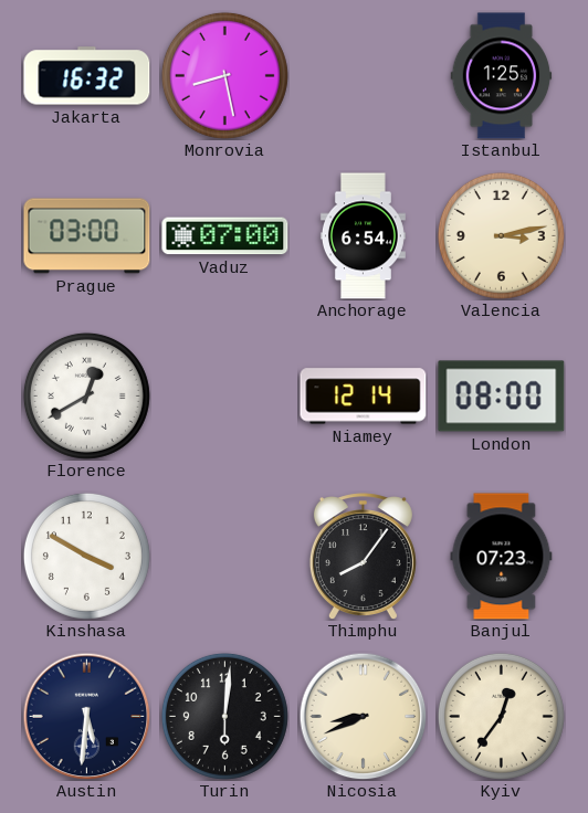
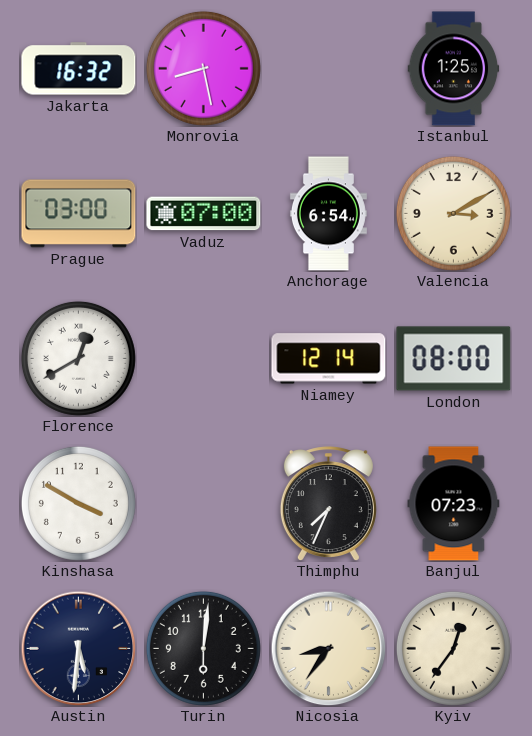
Valencia: 3:13 -> 3:10 (453, 213)
Thimphu: 8:06 -> 7:34 (328, 504)
Nicosia: 8:41 -> 8:36 (328, 648)
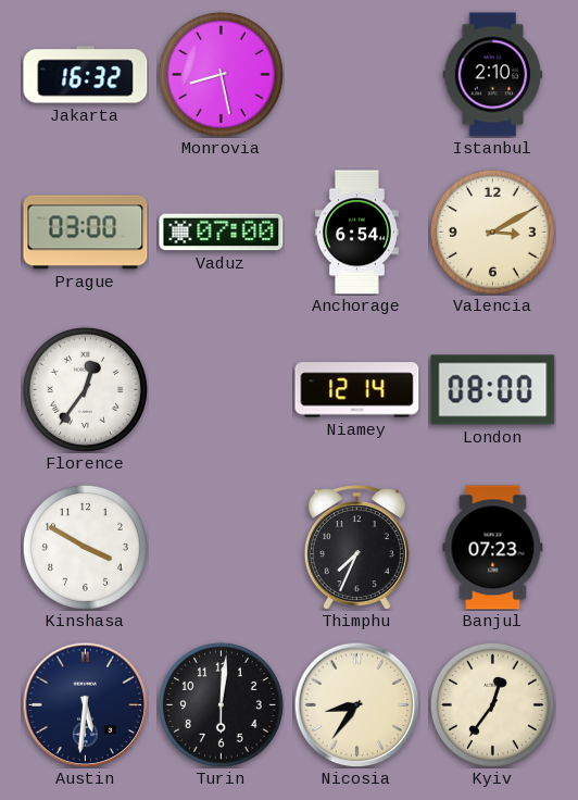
Istanbul: 1:25 -> 2:10 (493, 75)
Florence: 12:40 -> 12:36 (85, 389)
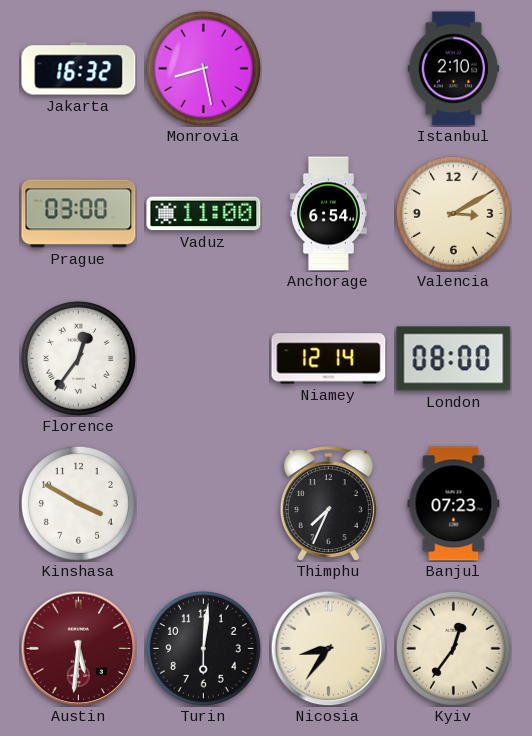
Vaduz: 07:00 -> 11:00 (204, 214)
Austin dial: navy -> burgundy (78, 648)
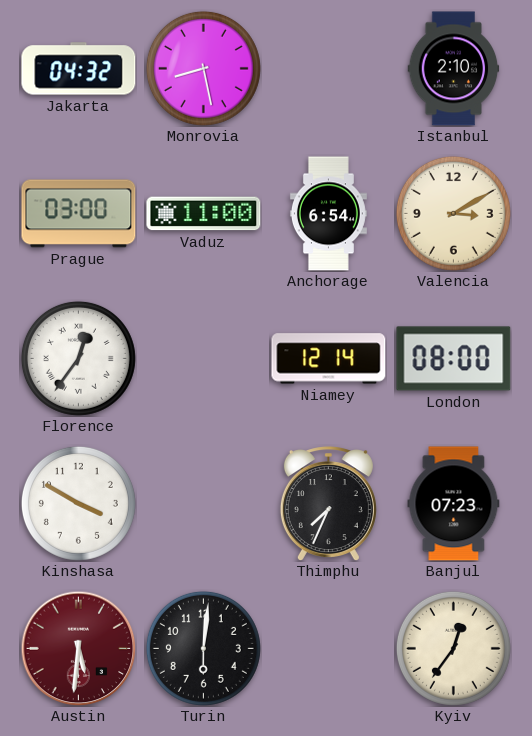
Jakarta: 16:32 -> 04:32 (79, 69)
Nicosia: 8:36 -> none (328, 648)
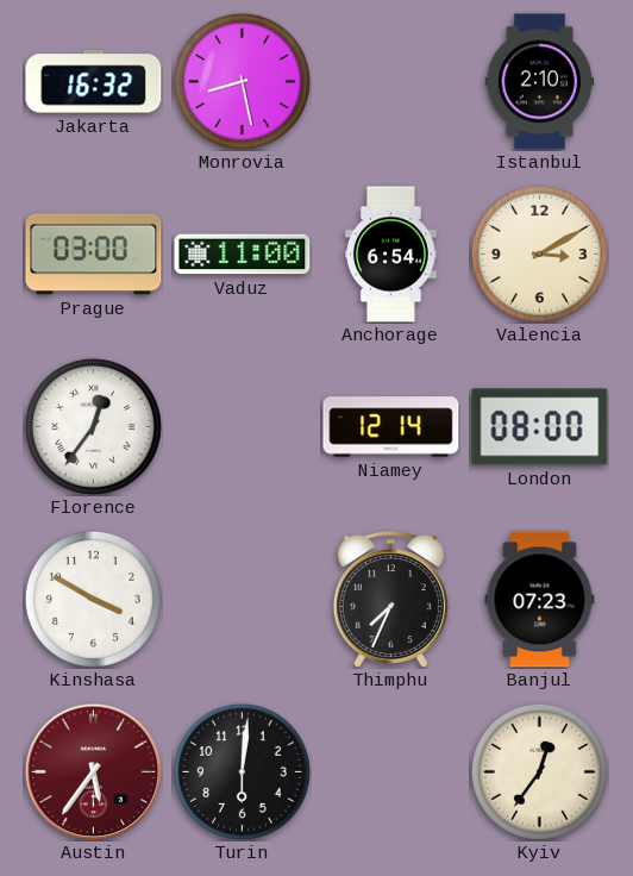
Jakarta: 04:32 -> 16:32 (94, 82)
Austin: 5:31 -> 5:36 (93, 771)
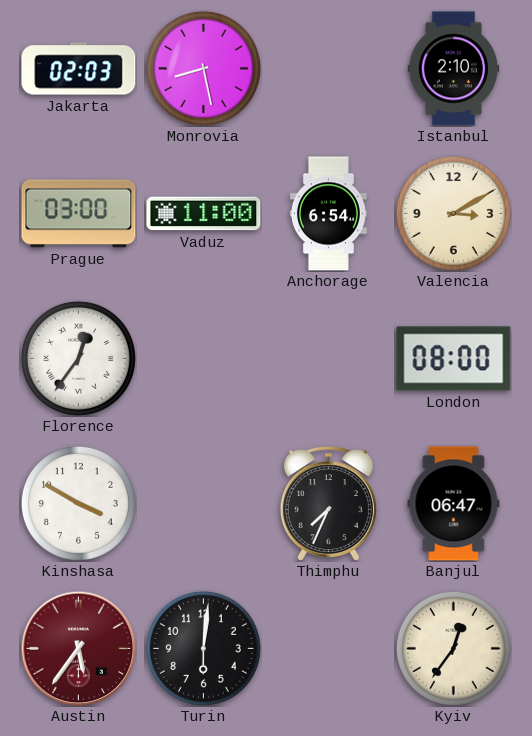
Jakarta: 16:32 -> 02:03 (79, 69)
Niamey: 12:14 -> none (391, 427)
Banjul: 07:23 -> 06:47 (454, 504)
